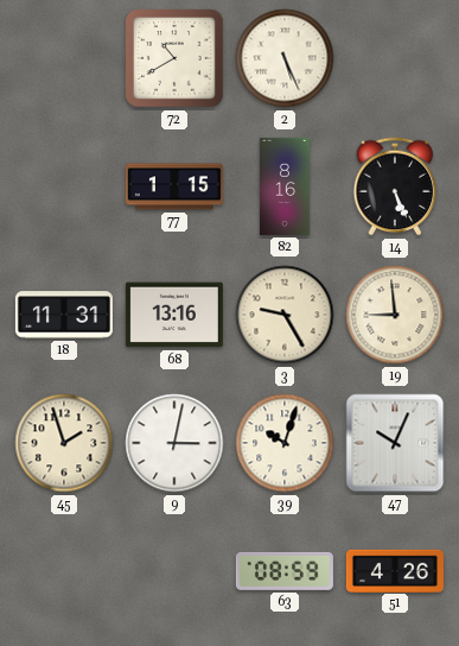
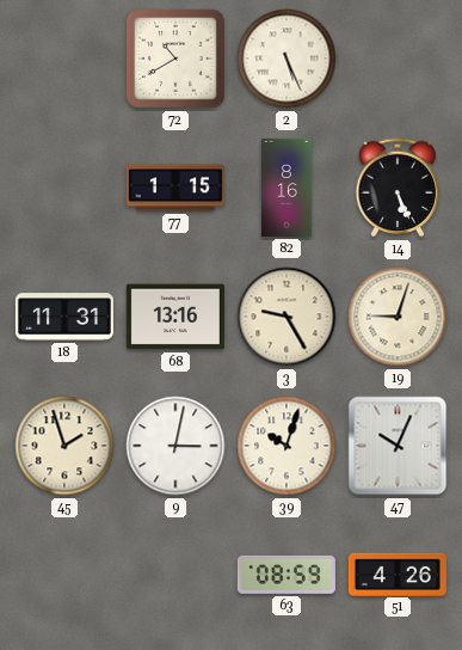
19: 8:59 -> 9:03 (398, 317)
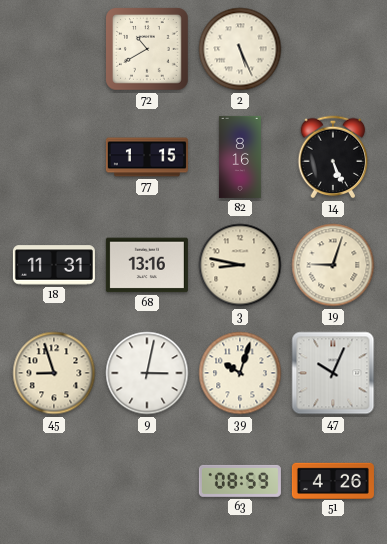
3: 9:25 -> 8:47 (240, 265)
45: 1:57 -> 8:57 (54, 373)
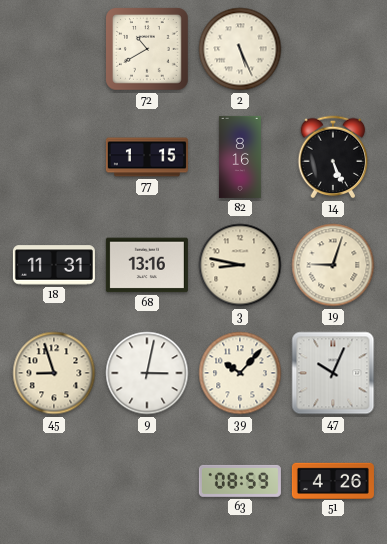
39: 10:03 -> 10:07 (240, 373)
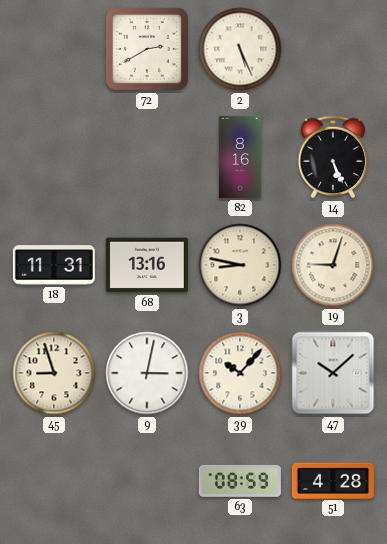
72: 10:40 -> 2:40 (148, 50)
77: 1:15 -> none (147, 157)
47: 10:04 -> 10:08 (333, 373)
51: 4:26 -> 4:28 (333, 480)
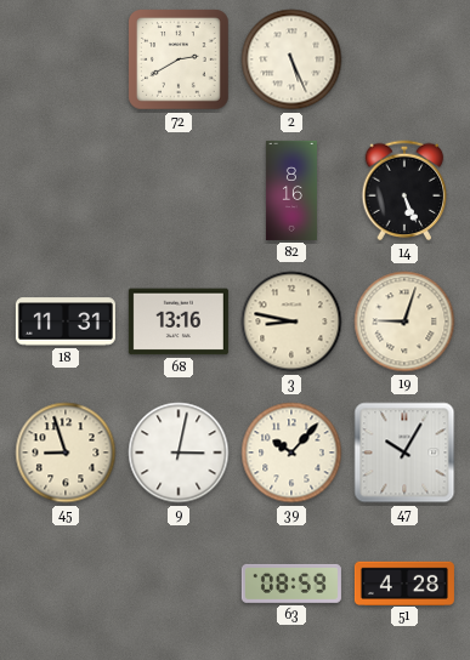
47: 10:08 -> 10:05 (404, 453)
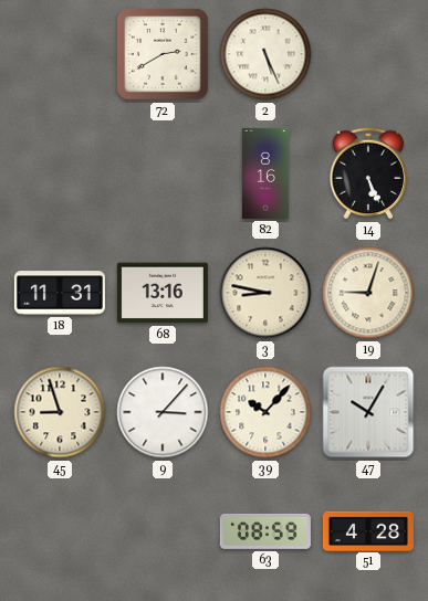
9: 3:02 -> 3:07 (163, 412)
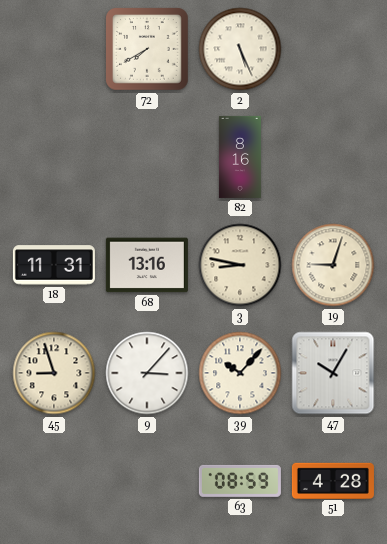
72: 2:40 -> 7:40 (148, 50)
14: 5:26 -> none (368, 173)
